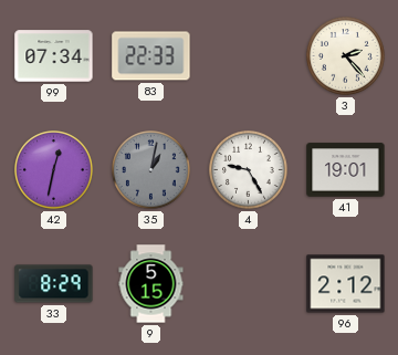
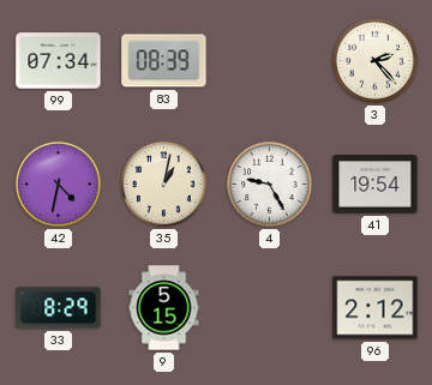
83: 22:33 -> 08:39 (164, 61)
42: 12:32 -> 4:32 (59, 185)
35 dial: grey -> cream (164, 185)
41: 19:01 -> 19:54 (376, 185)
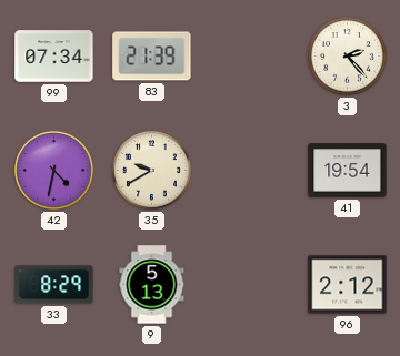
83: 08:39 -> 21:39 (152, 57)
35: 1:02 -> 9:40 (152, 171)
4: 9:25 -> none (270, 185)
9: 5:15 -> 5:13 (152, 285)
